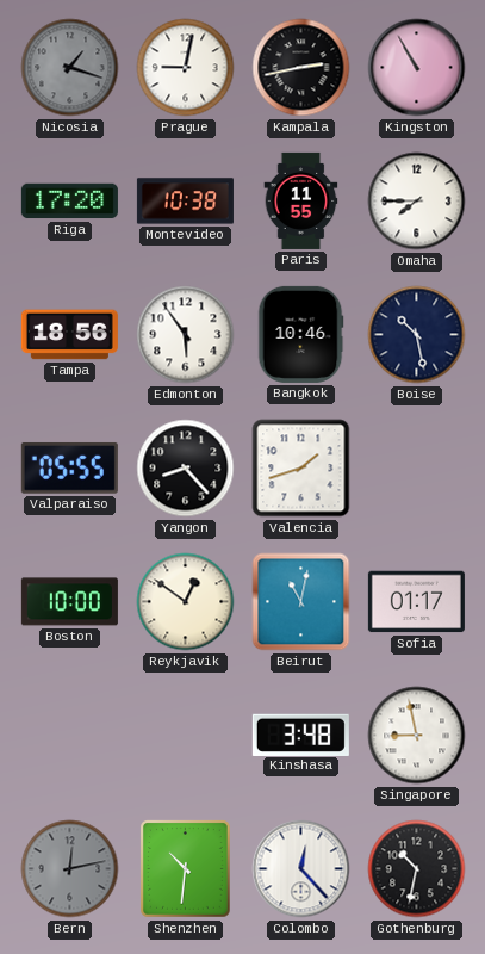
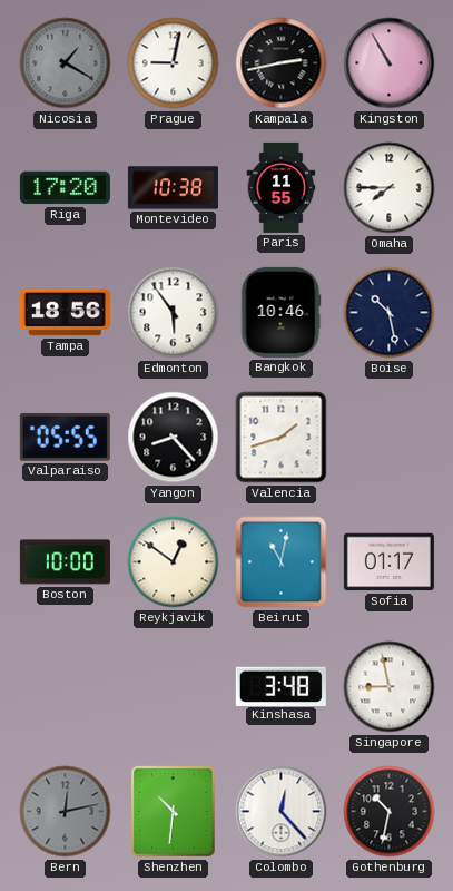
Nicosia: 1:18 -> 1:20 (66, 63)
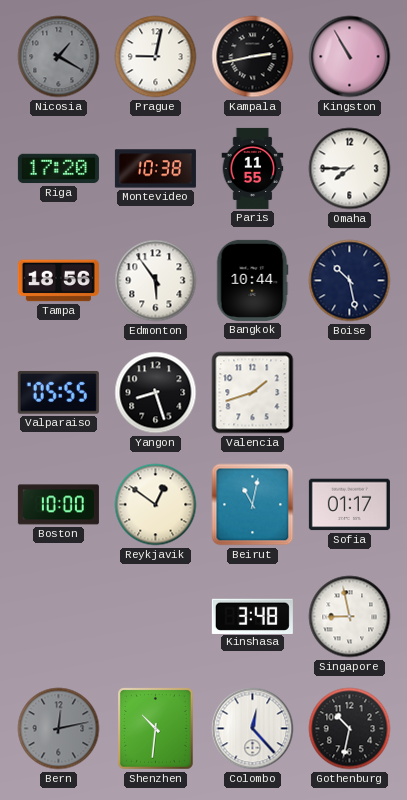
Bangkok: 10:46 -> 10:44 (252, 280)
Yangon: 8:23 -> 8:27 (156, 393)
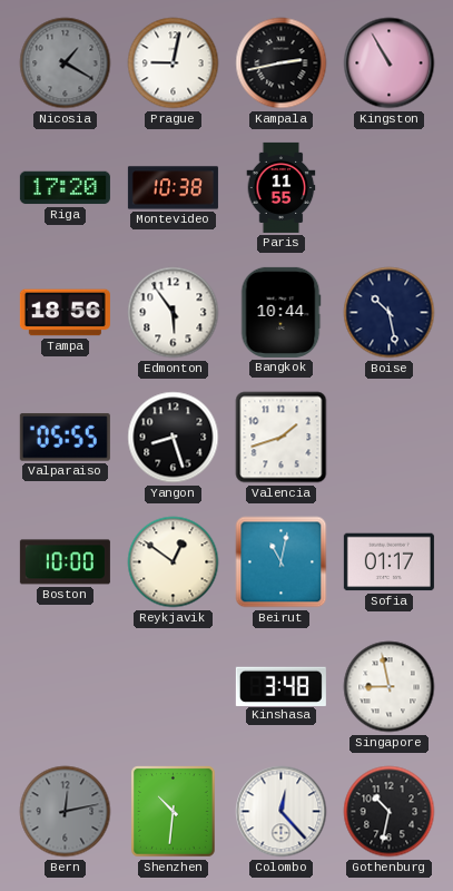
Omaha: 7:45 -> none (350, 169)
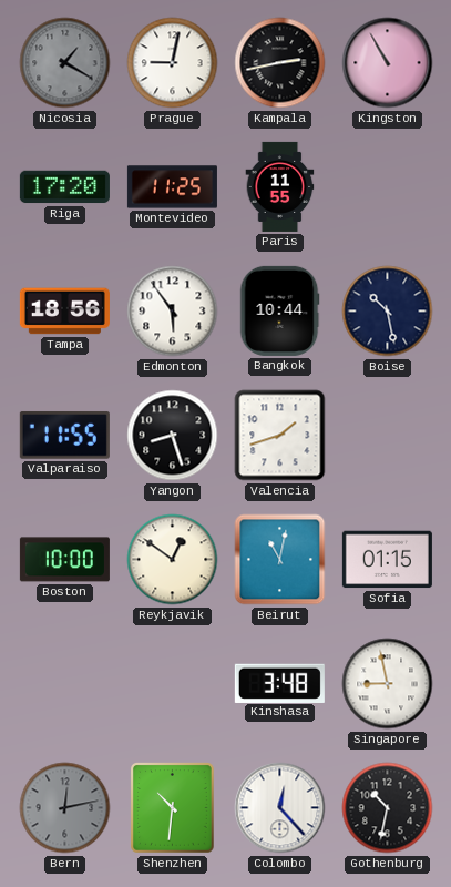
Montevideo: 10:38 -> 11:25 (172, 187)
Valparaiso: 05:55 -> 11:55 (64, 435)
Sofia: 01:17 -> 01:15 (387, 560)
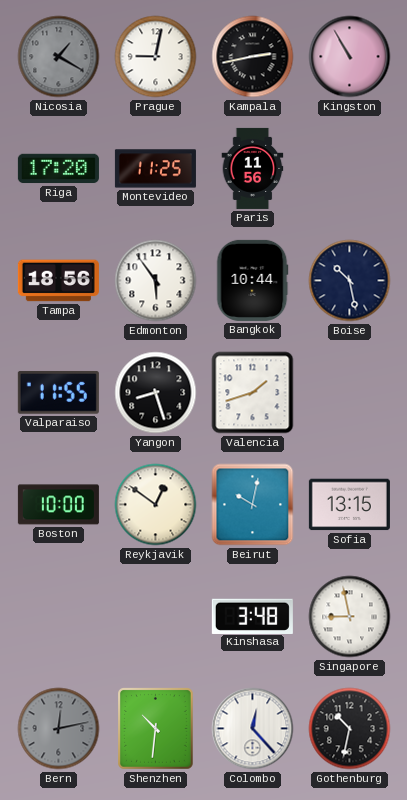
Paris: 11:55 -> 11:56 (253, 168)
Beirut: 11:02 -> 10:02 (253, 505)
Sofia: 01:15 -> 13:15 (349, 505)
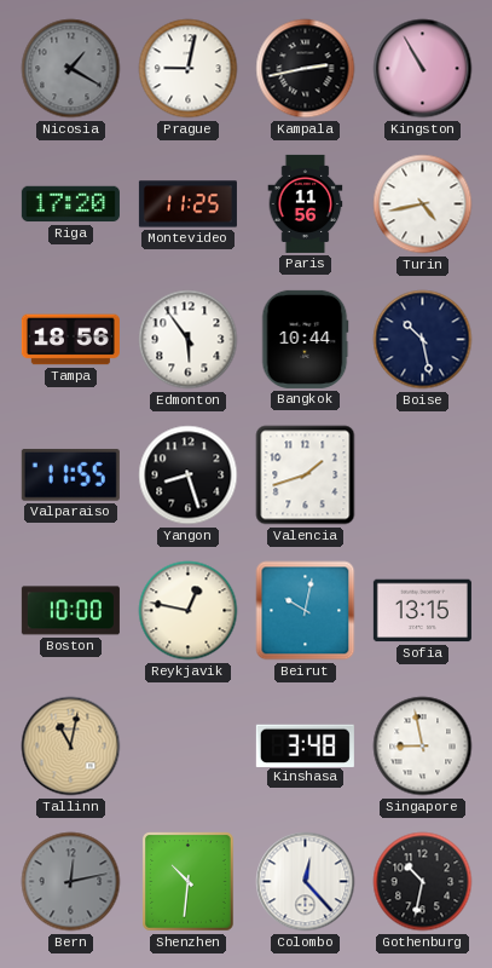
Turin: none -> 4:43 (423, 204)
Reykjavik: 12:51 -> 12:47 (189, 611)
Tallinn: none -> 11:02 (71, 747)
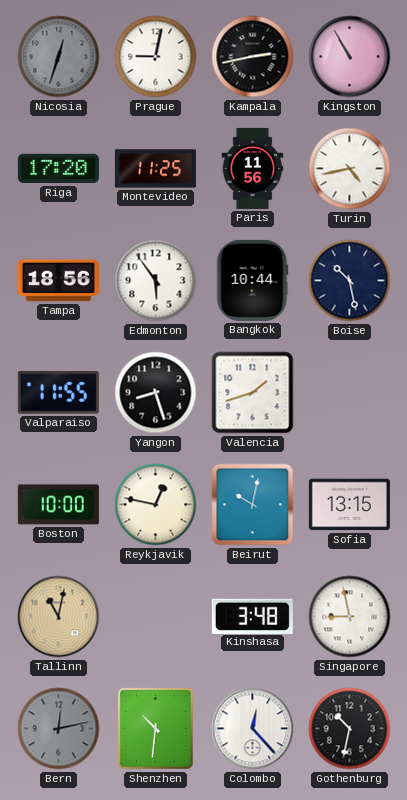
Nicosia: 1:20 -> 12:33 (59, 57)
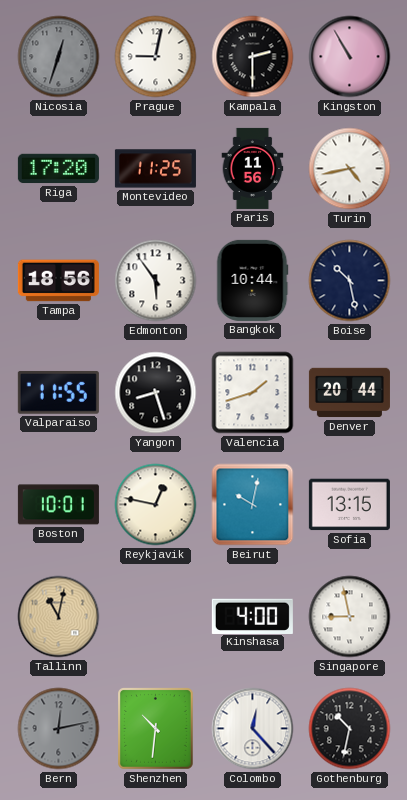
Kampala: 2:43 -> 2:30 (253, 57)
Denver: none -> 20:44 (349, 393)
Boston: 10:00 -> 10:01 (58, 505)
Kinshasa: 3:48 -> 4:00 (252, 616)
